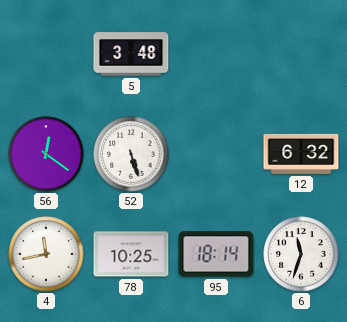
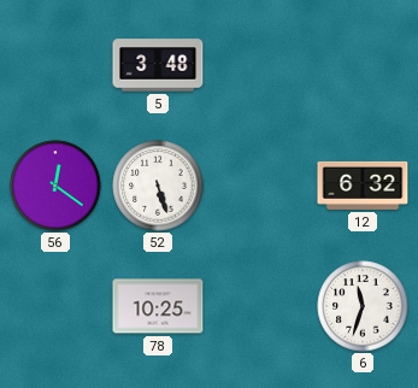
4: 11:43 -> none (46, 254)
95: 18:14 -> none (216, 254)
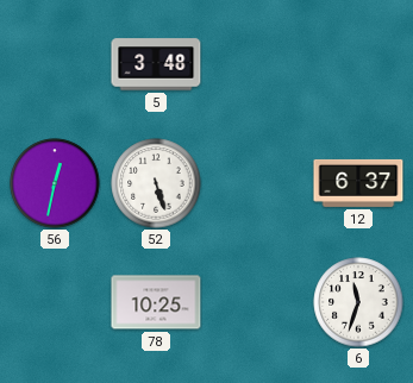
56: 12:21 -> 12:32 (55, 183)
12: 6:32 -> 6:37 (358, 183)
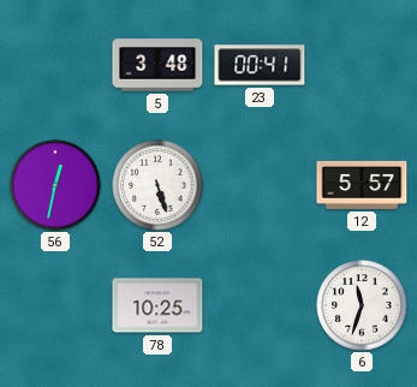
23: none -> 00:41 (260, 65)
12: 6:37 -> 5:57 (362, 185)
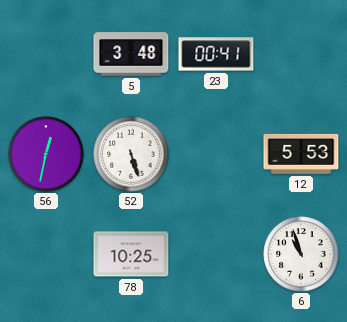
12: 5:57 -> 5:53 (301, 154)
6: 11:33 -> 10:57 (301, 254)
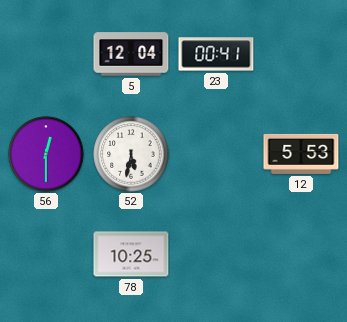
5: 3:48 -> 12:04 (131, 54)
56: 12:32 -> 12:30 (46, 154)
52: 5:27 -> 5:32 (131, 154)
6: 10:57 -> none (301, 254)
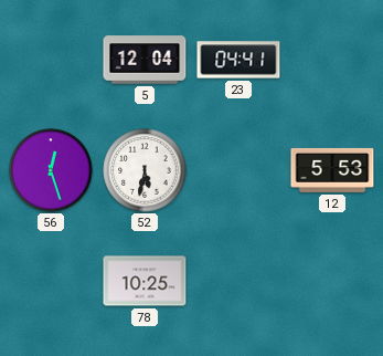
23: 00:41 -> 04:41 (238, 60)
56: 12:30 -> 12:27 (51, 170)
